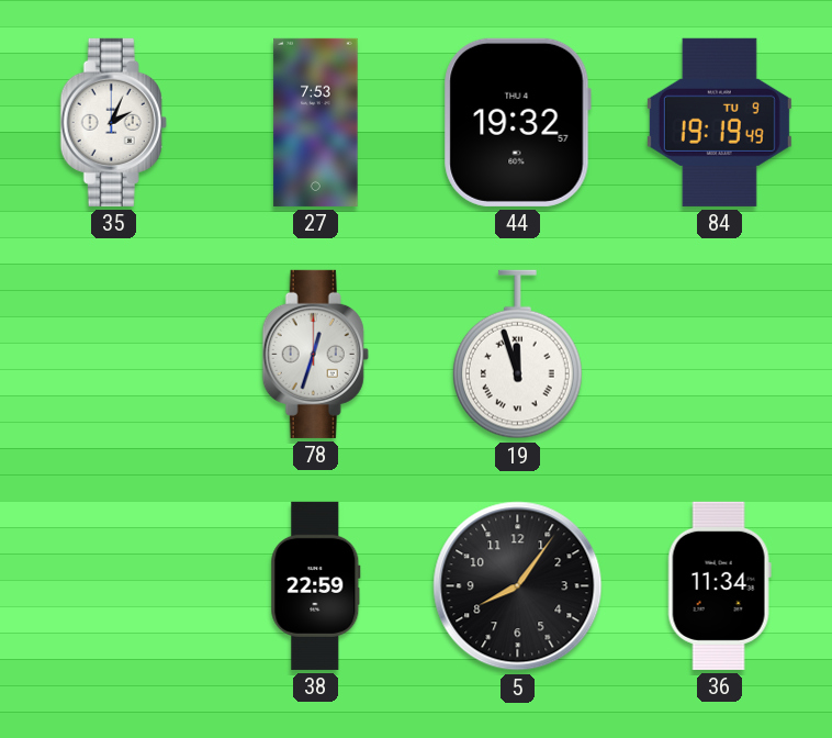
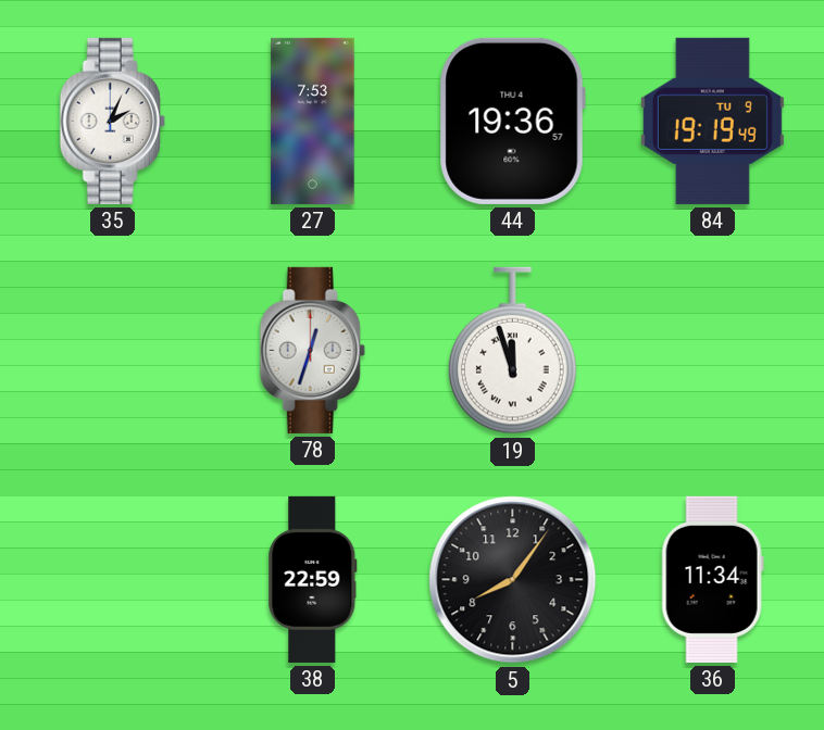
44: 19:32 -> 19:36 (512, 121)
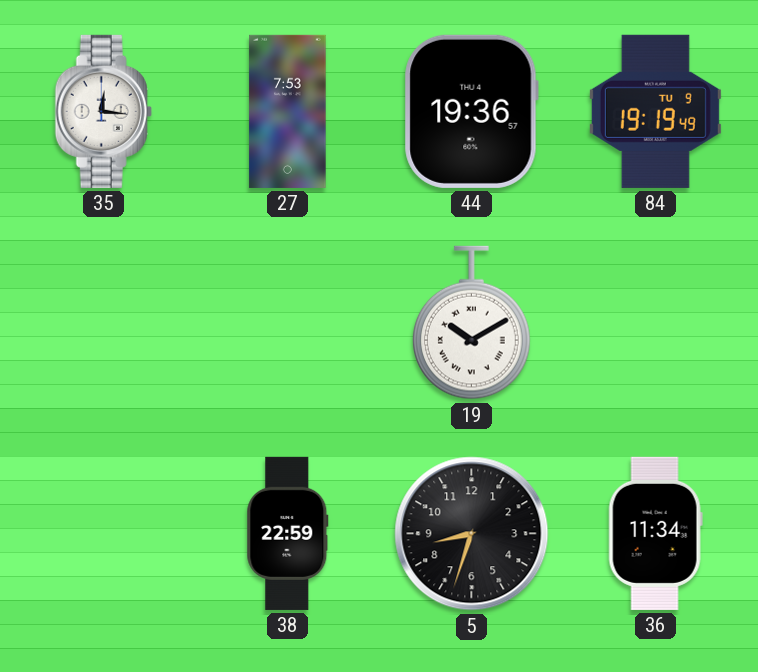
35: 2:04 -> 12:16 (103, 111)
78: 12:33 -> none (312, 350)
19: 11:57 -> 10:10 (471, 323)
5: 8:06 -> 8:33 (472, 534)
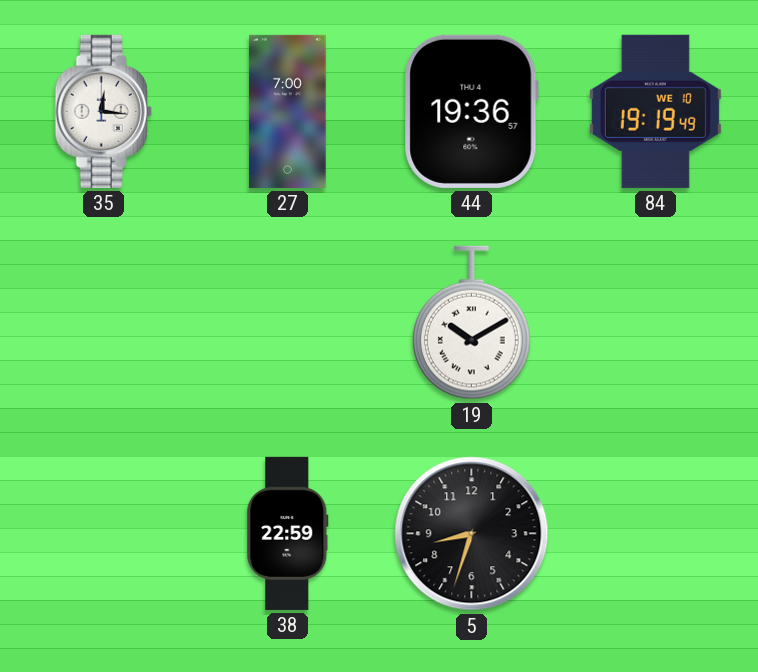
27: 7:53 -> 7:00 (288, 111)
84 date: TU 9 -> WE 10 (655, 111)
36: 11:34 -> none (655, 533)
